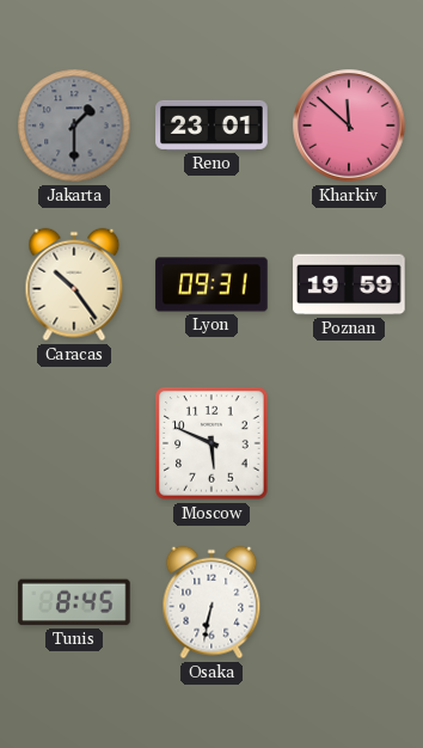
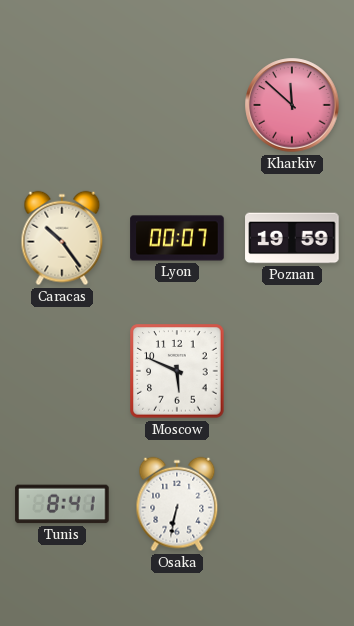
Jakarta: 1:30 -> none (74, 125)
Reno: 23:01 -> none (211, 125)
Lyon: 09:31 -> 00:07 (177, 238)
Tunis: 8:45 -> 8:41 (62, 504)
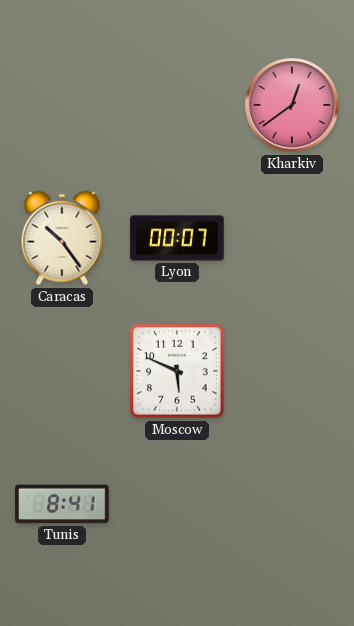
Kharkiv: 11:52 -> 12:39 (292, 105)
Poznan: 19:59 -> none (292, 238)
Osaka: 6:32 -> none (177, 504)
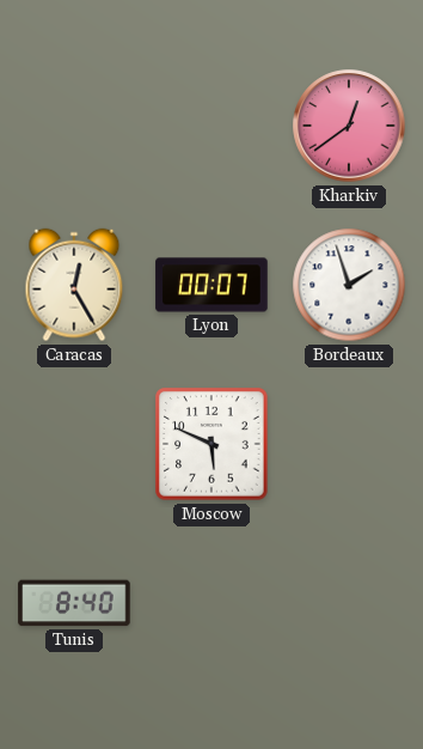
Caracas: 10:24 -> 12:25 (74, 285)
Bordeaux: none -> 1:57 (349, 285)
Tunis: 8:41 -> 8:40 (74, 603)
